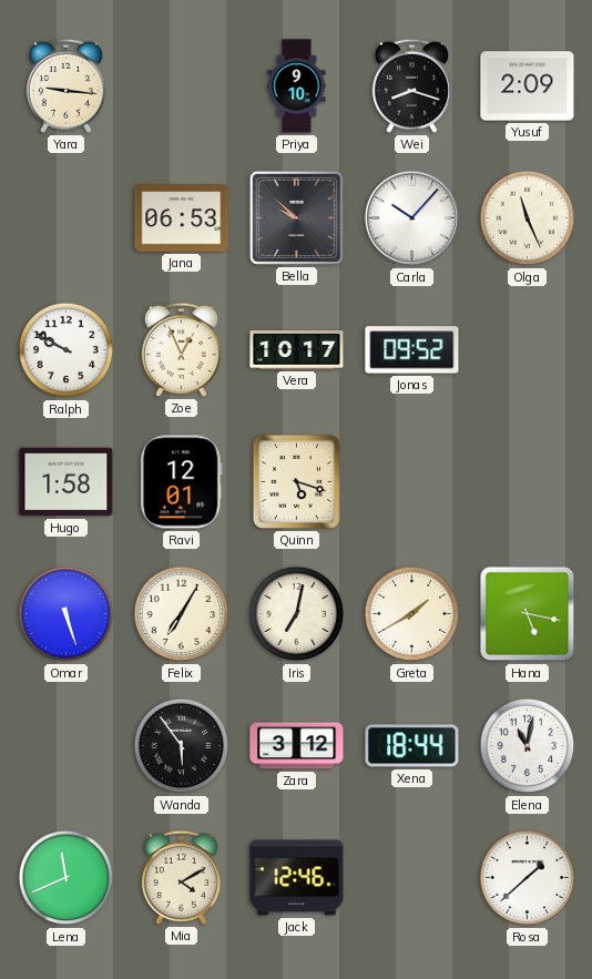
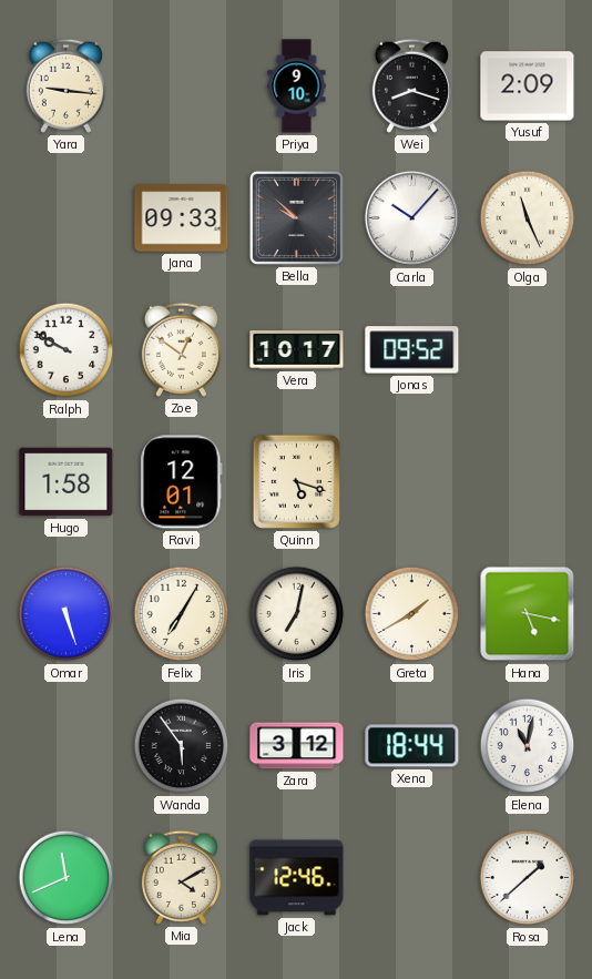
Jana: 06:53 -> 09:33 (182, 218)
Zoe: 12:56 -> 12:51 (181, 349)
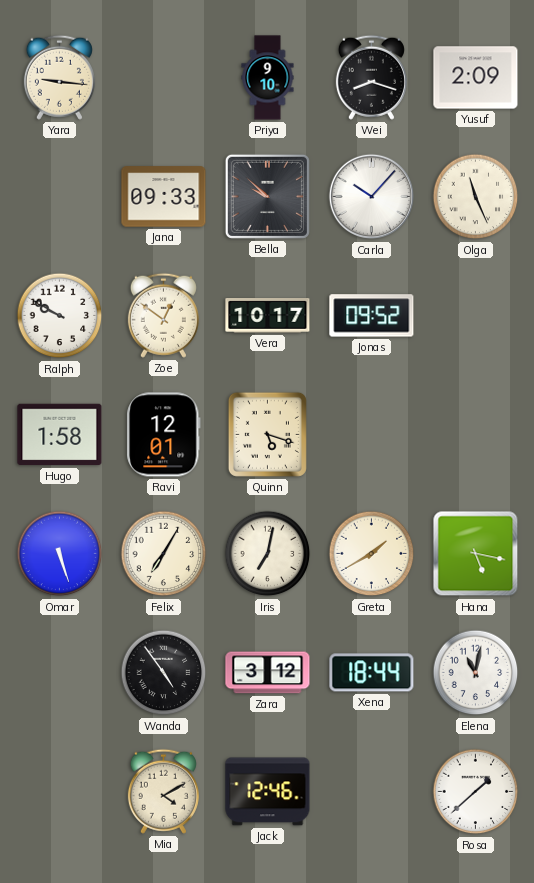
Wanda: 5:54 -> 4:54 (164, 673)
Lena: 11:41 -> none (67, 878)
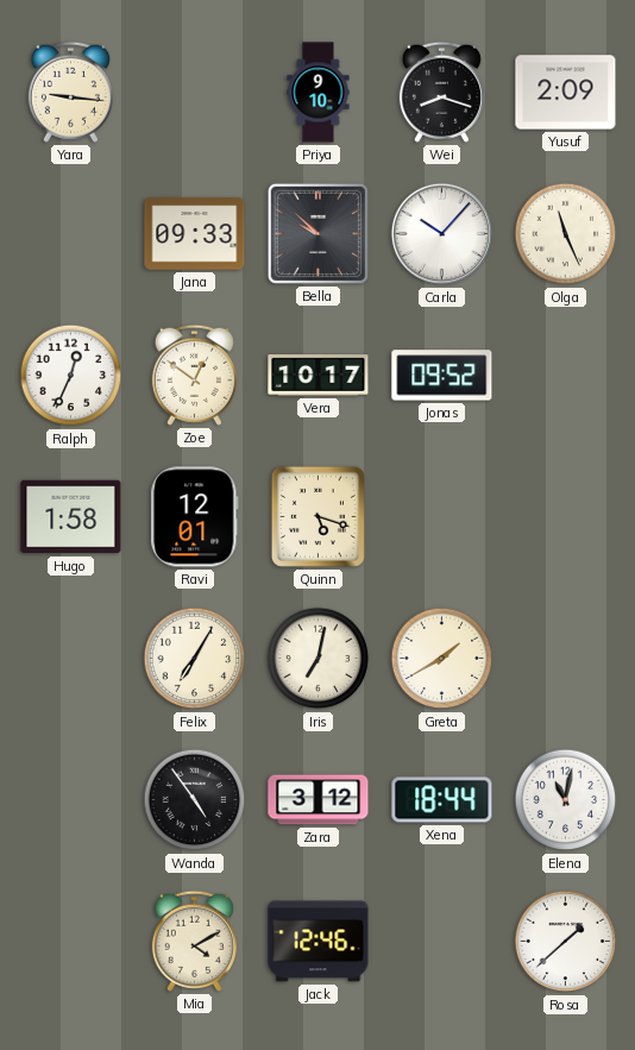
Ralph: 9:50 -> 12:34 (71, 376)
Omar: 5:27 -> none (60, 554)
Hana: 5:17 -> none (476, 554)
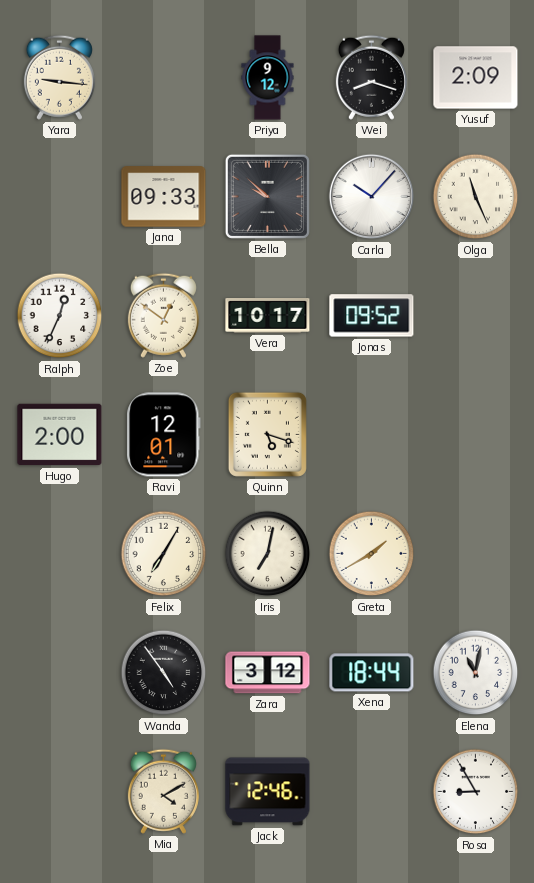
Priya: 9:10 -> 9:12 (268, 78)
Hugo: 1:58 -> 2:00 (60, 435)
Rosa: 1:38 -> 8:55 (476, 792)
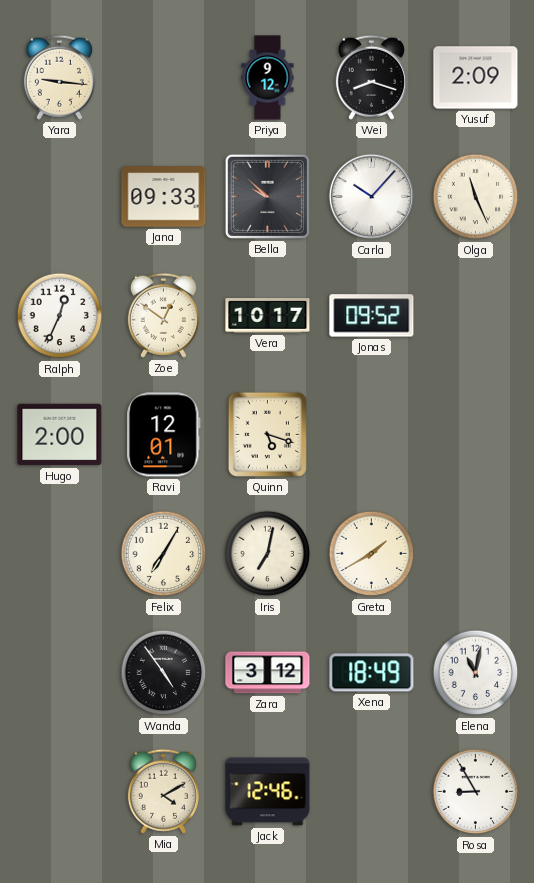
Xena: 18:44 -> 18:49 (372, 673)
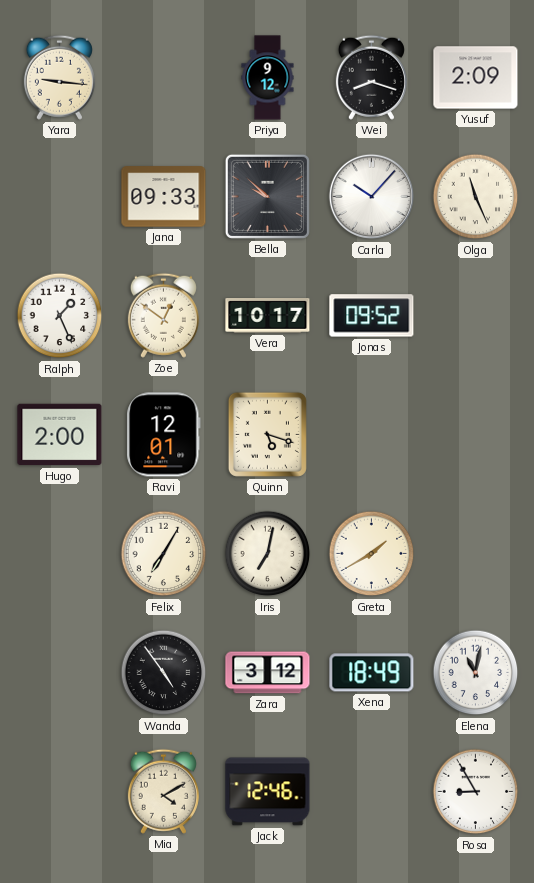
Ralph: 12:34 -> 1:26 (60, 316)
